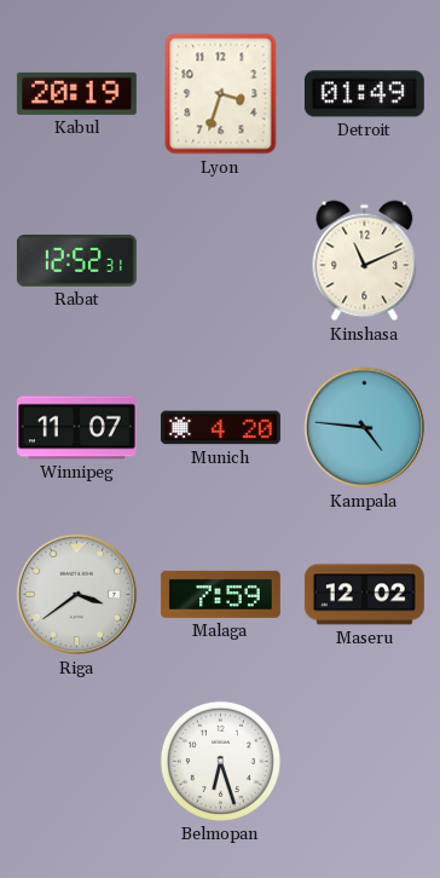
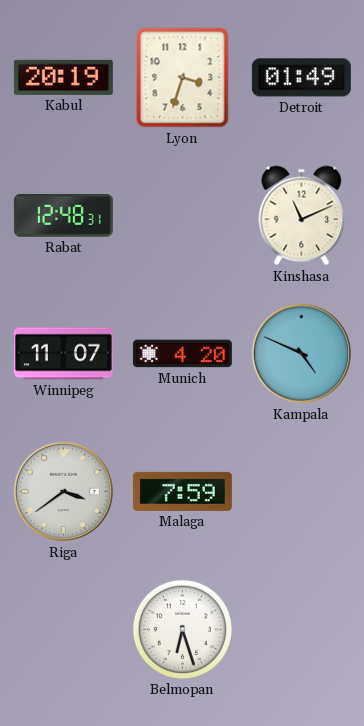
Rabat: 12:52 -> 12:48 (63, 216)
Kampala: 4:46 -> 4:49 (302, 354)
Maseru: 12:02 -> none (364, 595)
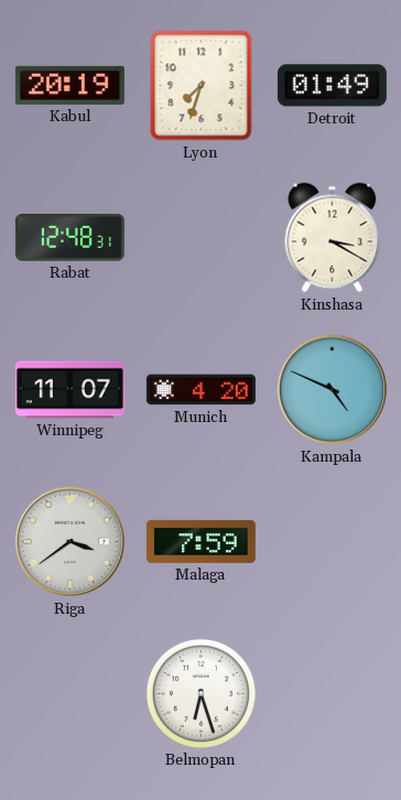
Lyon: 3:33 -> 7:33 (202, 86)
Kinshasa: 11:11 -> 3:20 (333, 238)
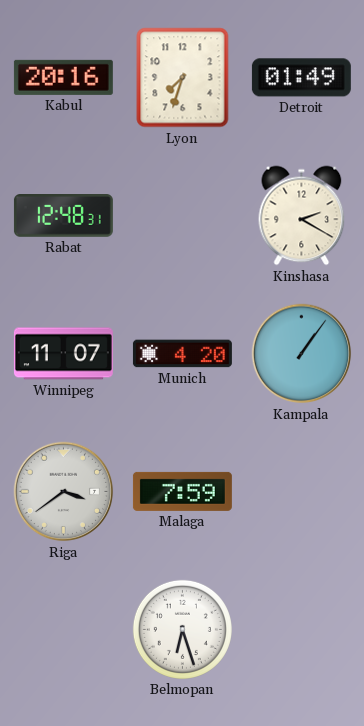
Kabul: 20:19 -> 20:16 (63, 77)
Kinshasa: 3:20 -> 2:20 (302, 216)
Kampala: 4:49 -> 1:06 (302, 354)
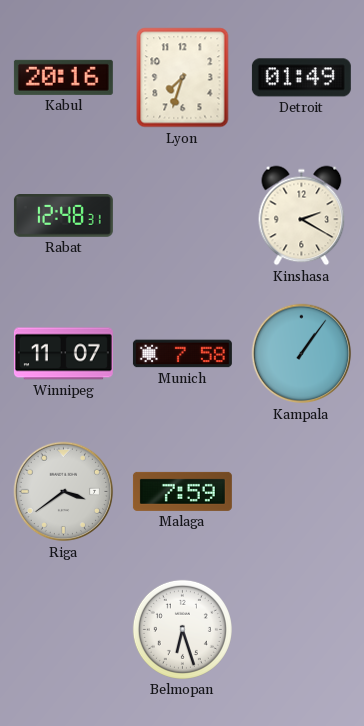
Munich: 4:20 -> 7:58 (182, 354)
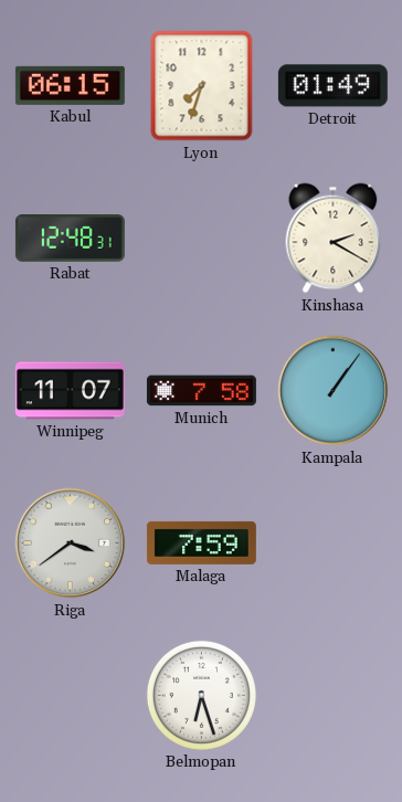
Kabul: 20:16 -> 06:15 (70, 85)
